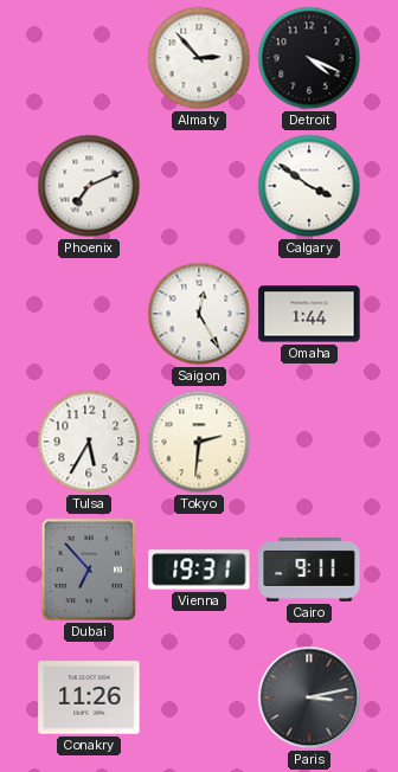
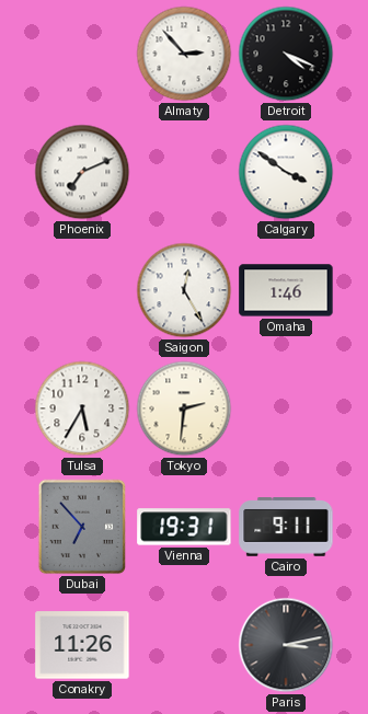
Omaha: 1:44 -> 1:46 (286, 290)
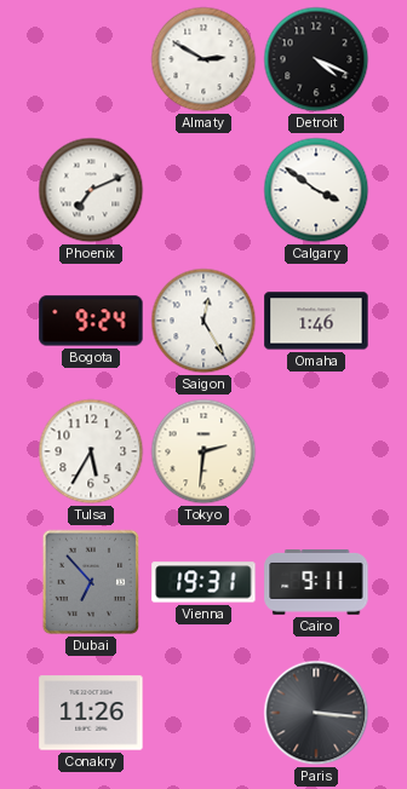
Almaty: 2:53 -> 2:50 (203, 59)
Bogota: none -> 9:24 (91, 321)
Paris: 3:13 -> 3:16 (316, 713)
